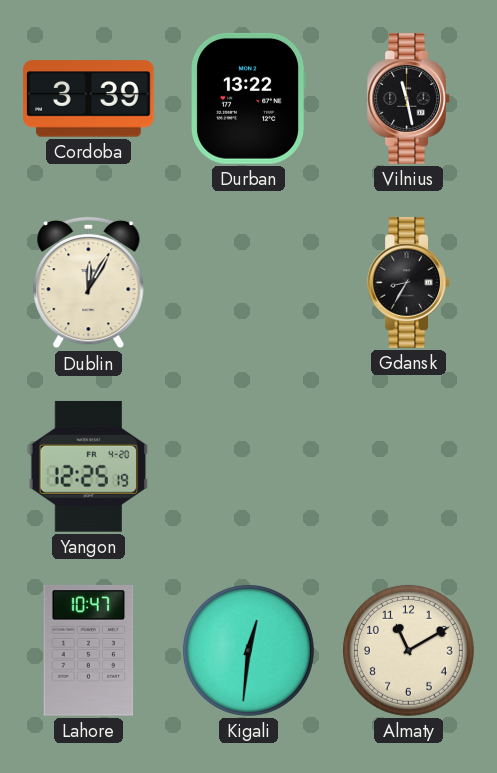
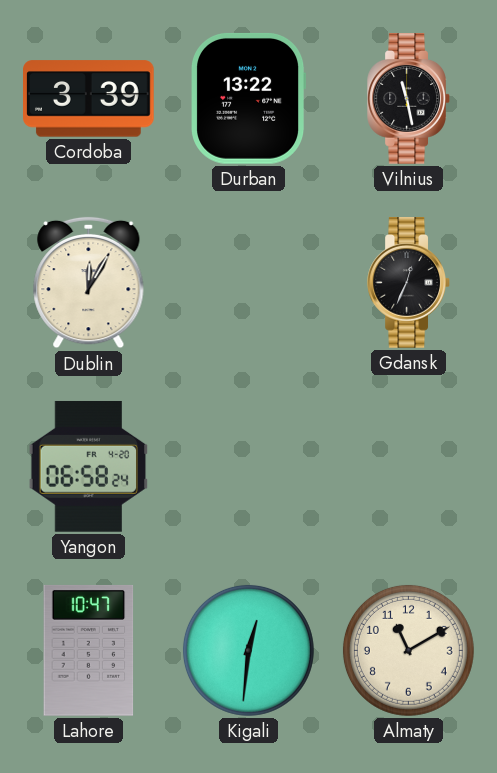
Gdansk: 8:35 -> 12:34 (408, 283)
Yangon: 12:25 -> 06:58 (89, 466)
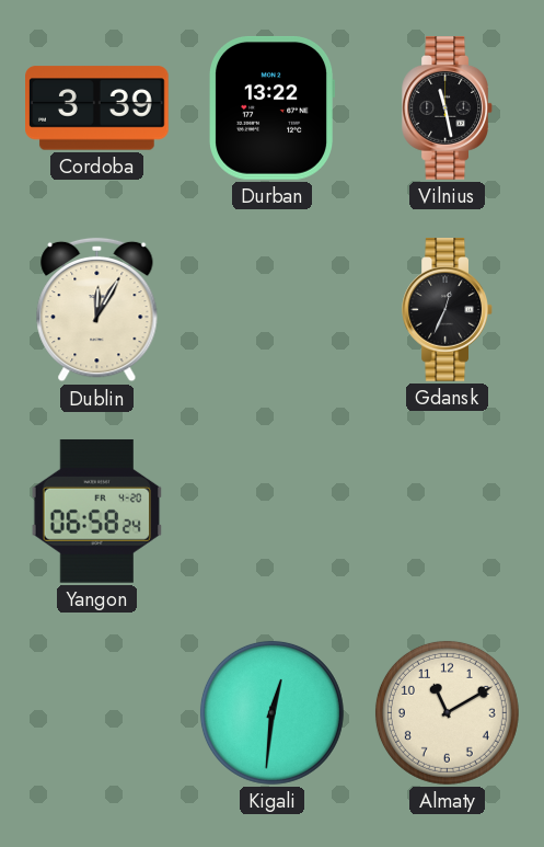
Lahore: 10:47 -> none (89, 650)
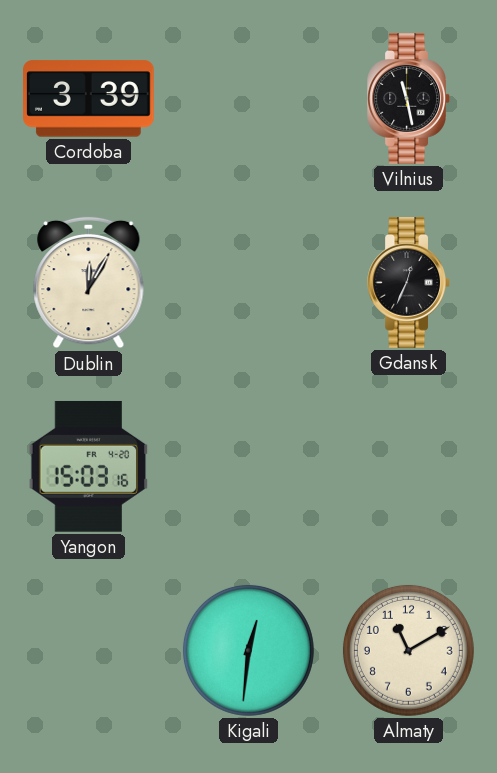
Durban: 13:22 -> none (273, 107)
Yangon: 06:58 -> 15:03 (89, 466)
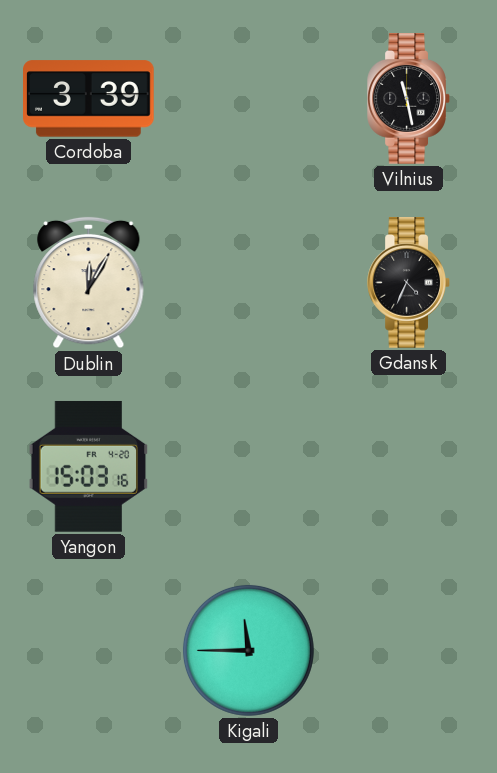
Gdansk: 12:34 -> 4:34 (408, 283)
Kigali: 12:31 -> 11:45 (248, 650)
Almaty: 11:10 -> none (408, 650)
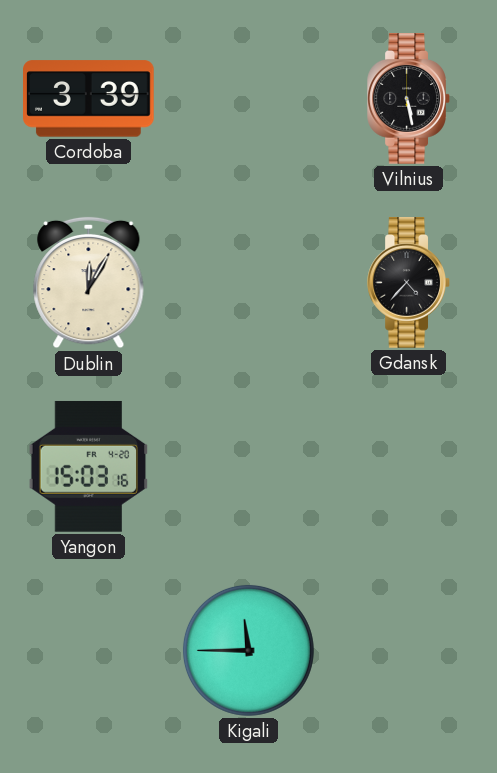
Vilnius: 11:28 -> 5:28 (408, 99)
Gdansk: 4:34 -> 4:37 (408, 283)
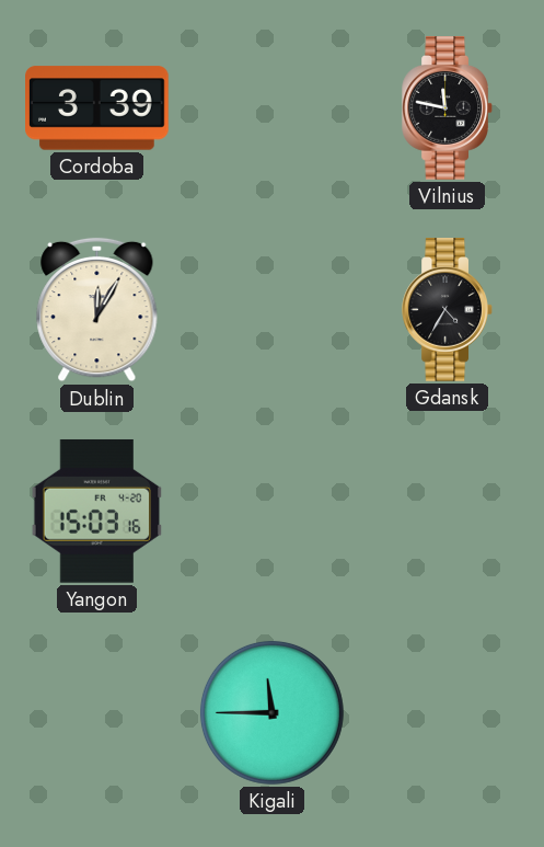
Vilnius: 5:28 -> 11:47 (447, 108)
Gdansk: 4:37 -> 4:35 (447, 310)
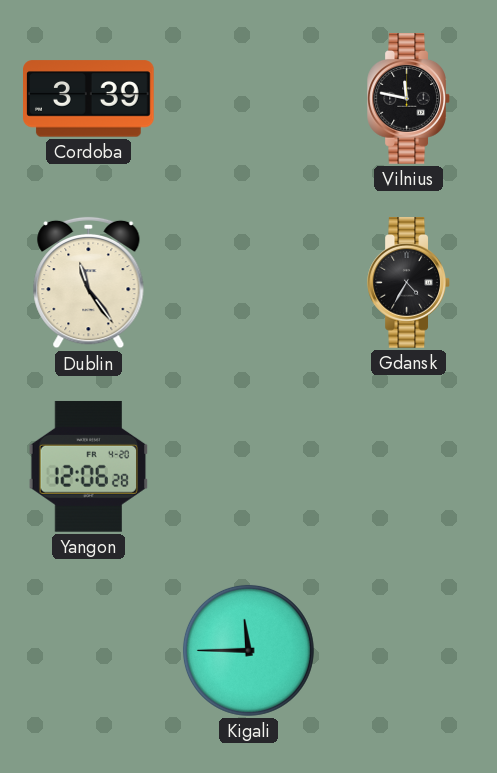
Dublin: 12:05 -> 11:24 (89, 283)
Yangon: 15:03 -> 12:06 (89, 466)
